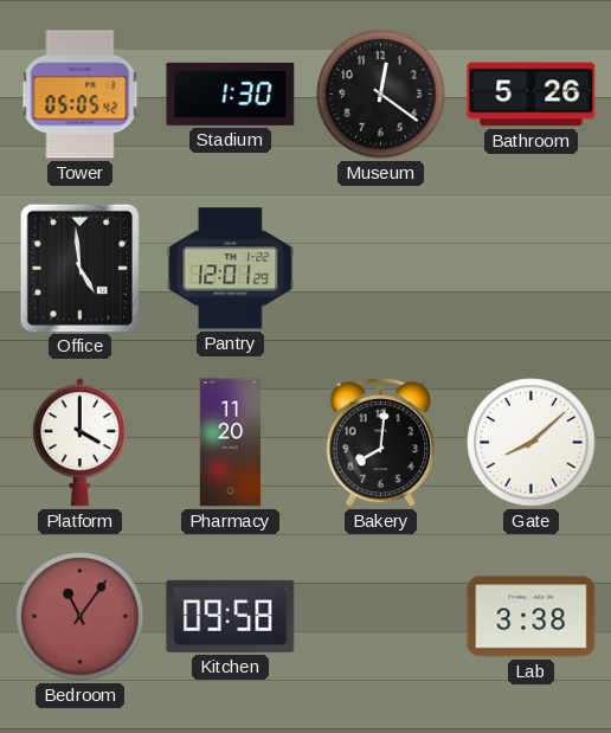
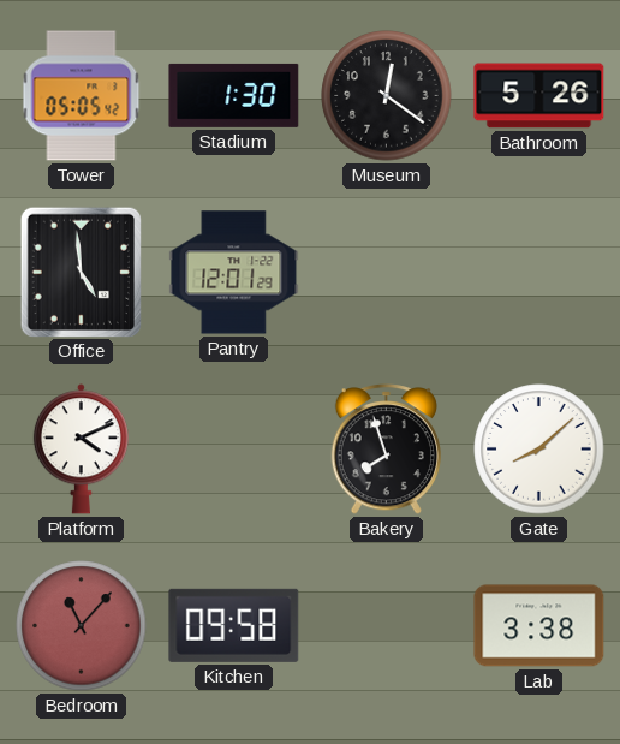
Platform: 4:00 -> 4:11 (81, 450)
Pharmacy: 11:20 -> none (231, 443)
Bakery: 8:01 -> 7:57 (386, 450)
Bedroom: 11:06 -> 11:07 (82, 626)
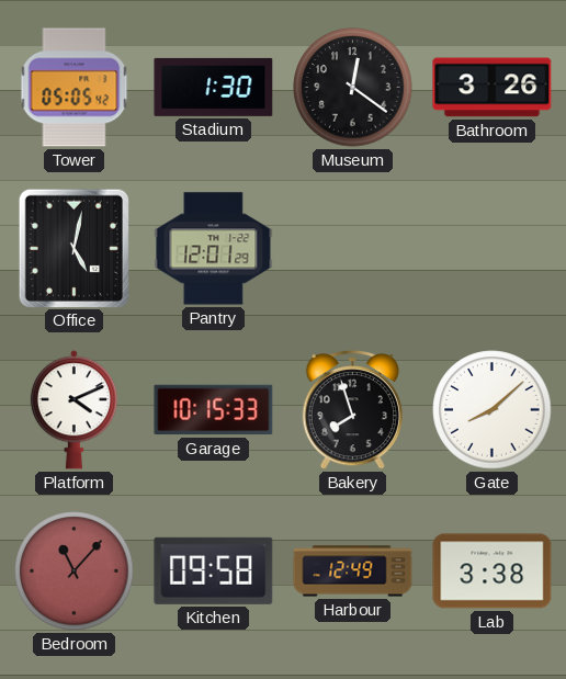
Bathroom: 5:26 -> 3:26 (493, 88)
Office: 4:59 -> 5:02 (73, 248)
Garage: none -> 10:15 (214, 410)
Harbour: none -> 12:49 (353, 572)
